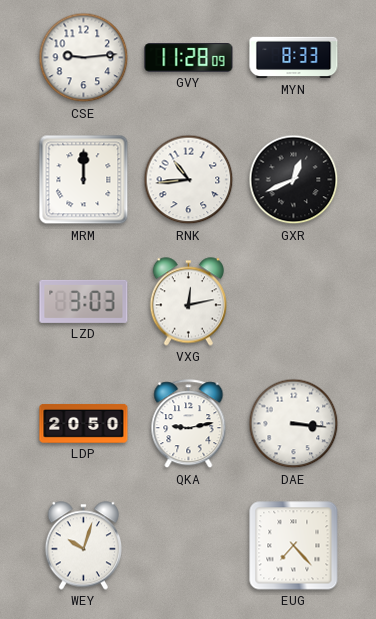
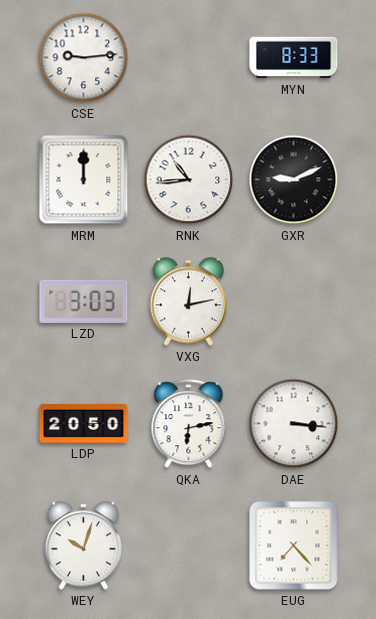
GVY: 11:28 -> none (189, 58)
GXR: 12:41 -> 9:11 (294, 180)
QKA: 9:13 -> 6:13 (189, 424)
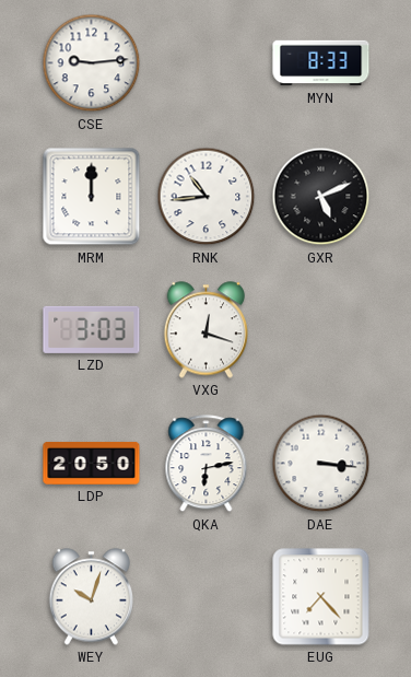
GXR: 9:11 -> 5:11 (321, 197)
VXG: 12:13 -> 12:18 (205, 330)
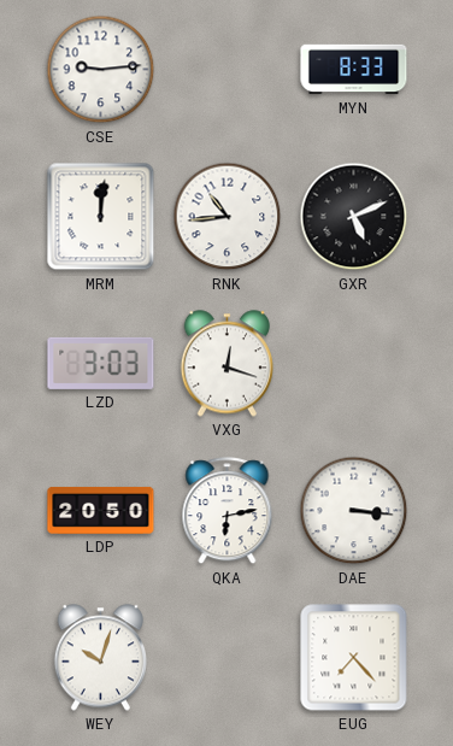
MRM: 12:00 -> 12:01 (101, 217)
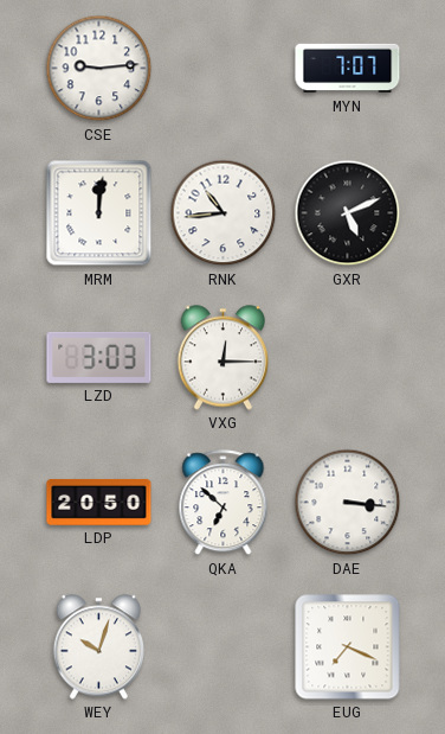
MYN: 8:33 -> 7:07 (348, 69)
VXG: 12:18 -> 12:15 (222, 358)
QKA: 6:13 -> 6:52 (224, 503)
EUG: 7:23 -> 7:19 (348, 647)
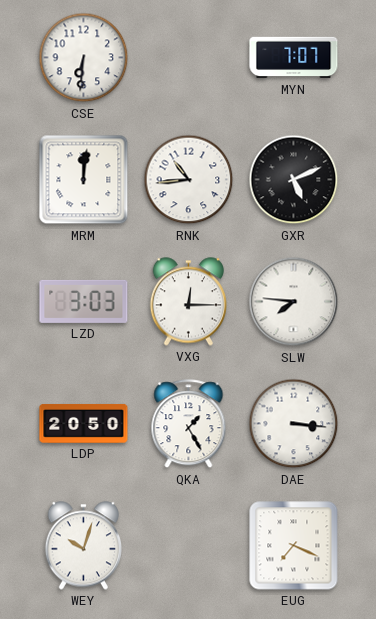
CSE: 9:14 -> 6:31 (84, 58)
SLW: none -> 7:46 (294, 302)
QKA: 6:52 -> 1:25 (189, 424)
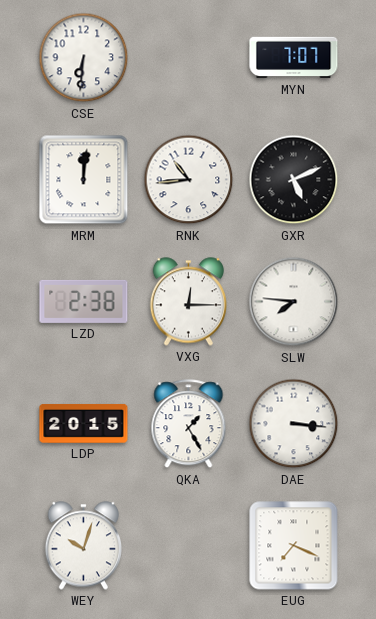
LZD: 3:03 -> 2:38 (84, 301)
LDP: 20:50 -> 20:15 (84, 423)
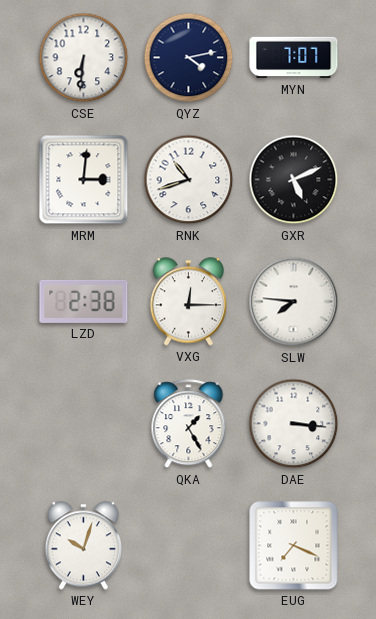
QYZ: none -> 4:13 (189, 58)
MRM: 12:01 -> 3:01 (84, 180)
RNK: 10:44 -> 10:42 (189, 180)
LDP: 20:15 -> none (84, 423)
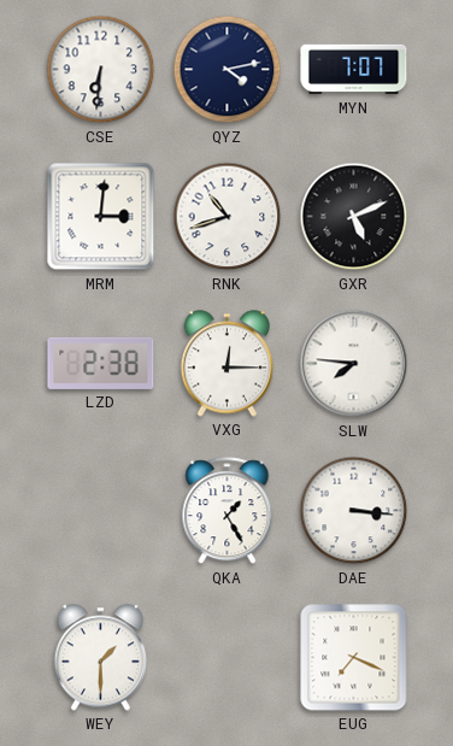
WEY: 10:03 -> 1:30 (100, 658)
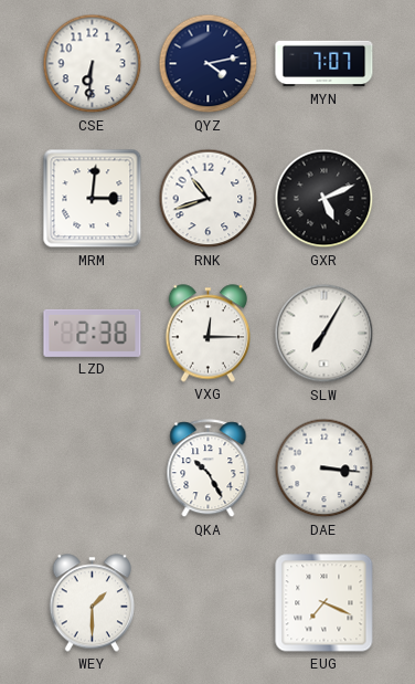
SLW: 7:46 -> 7:05 (324, 334)
QKA: 1:25 -> 10:25 (209, 469)
